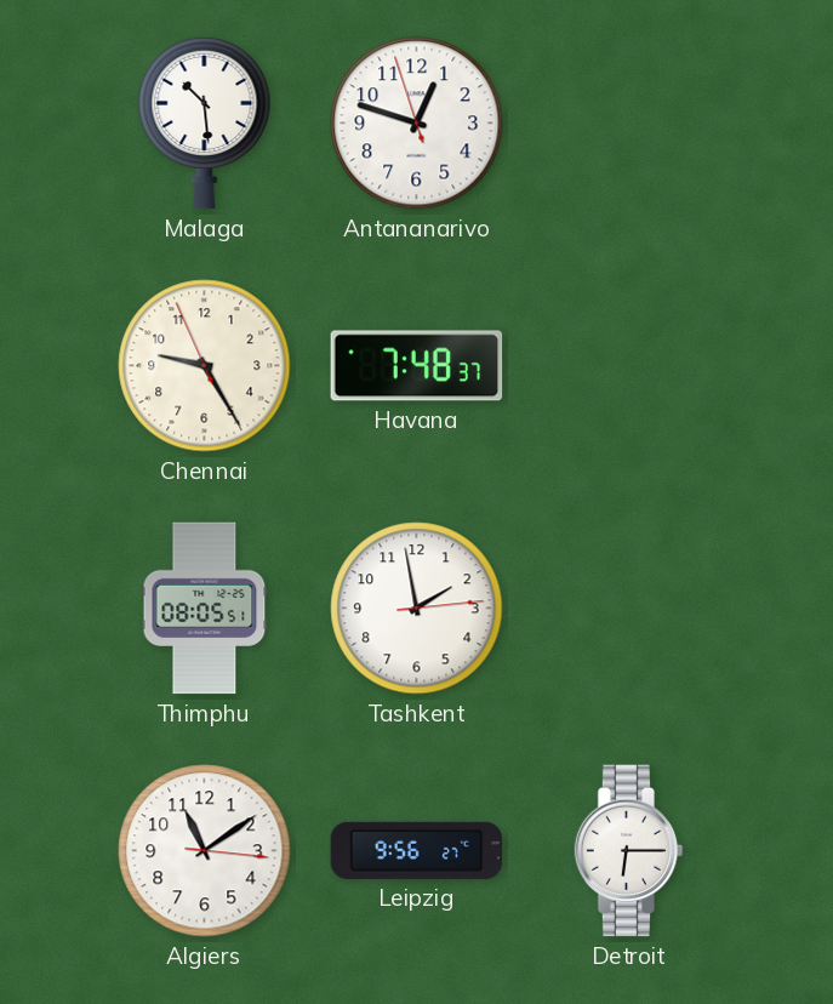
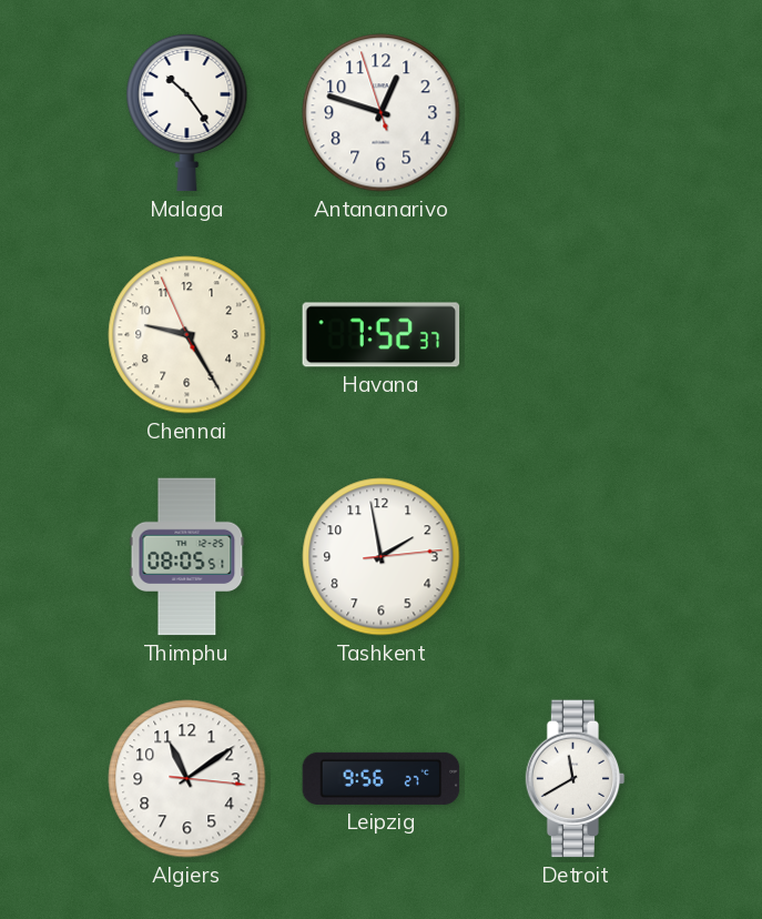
Malaga: 10:29 -> 10:24 (187, 112)
Havana: 7:48 -> 7:52 (382, 335)
Detroit: 6:15 -> 11:40 (576, 779)
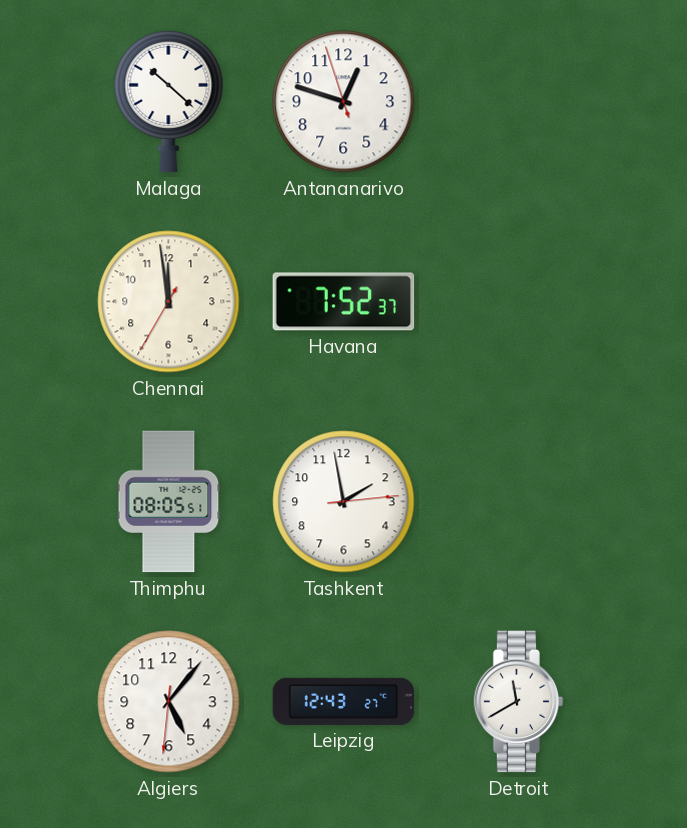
Malaga: 10:24 -> 10:22 (169, 101)
Chennai: 9:24 -> 11:58 (169, 302)
Algiers: 11:09 -> 5:06 (169, 702)
Leipzig: 9:56 -> 12:43 (344, 701)
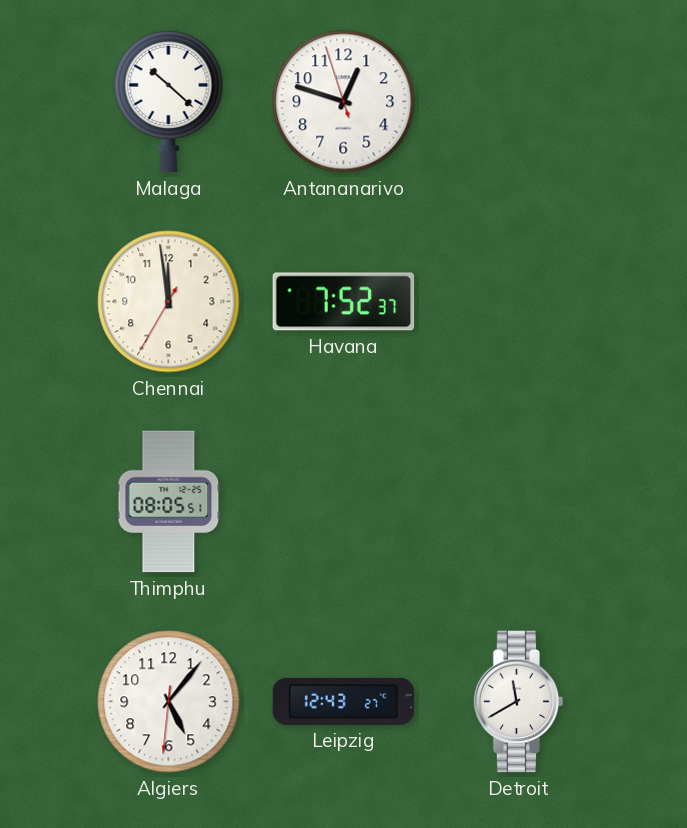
Tashkent: 1:58 -> none (344, 502)
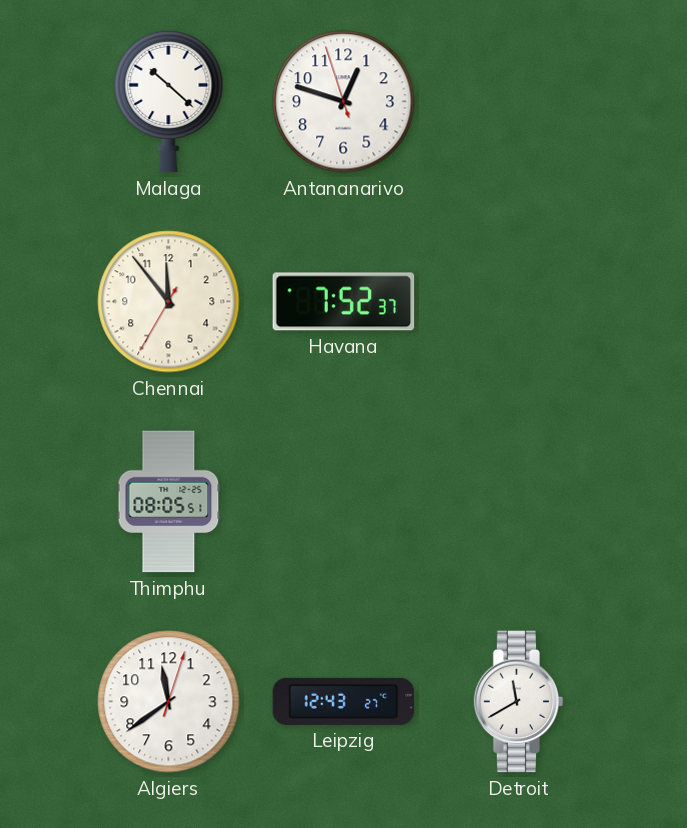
Chennai: 11:58 -> 11:53 (169, 302)
Algiers: 5:06 -> 11:39 (169, 702)
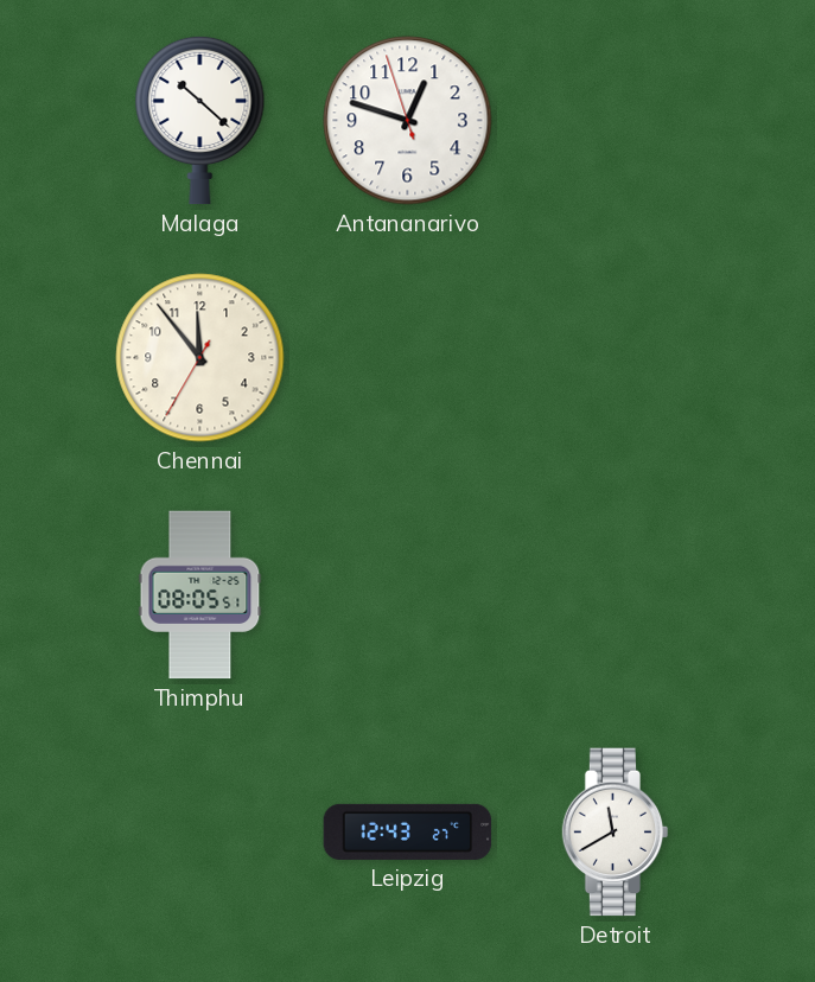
Havana: 7:52 -> none (344, 302)
Algiers: 11:39 -> none (169, 702)
